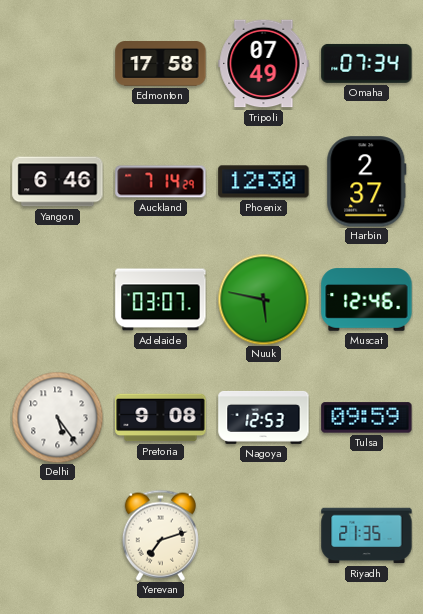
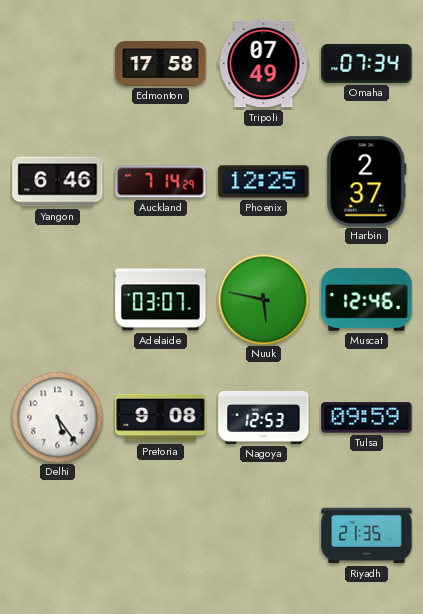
Phoenix: 12:30 -> 12:25 (264, 182)
Yerevan: 7:12 -> none (160, 535)
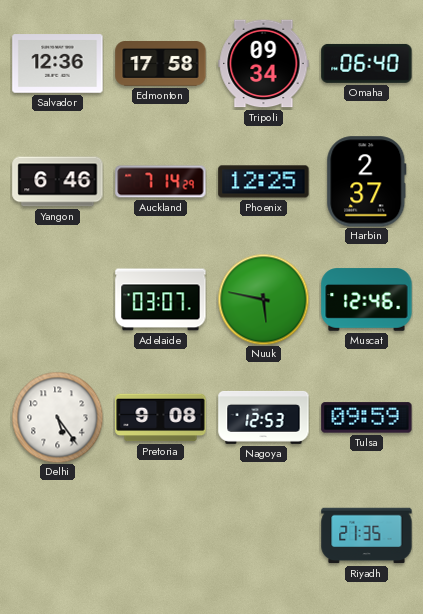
Salvador: none -> 12:36 (58, 64)
Tripoli: 07:49 -> 09:34 (264, 64)
Omaha: 07:34 -> 06:40 (367, 63)
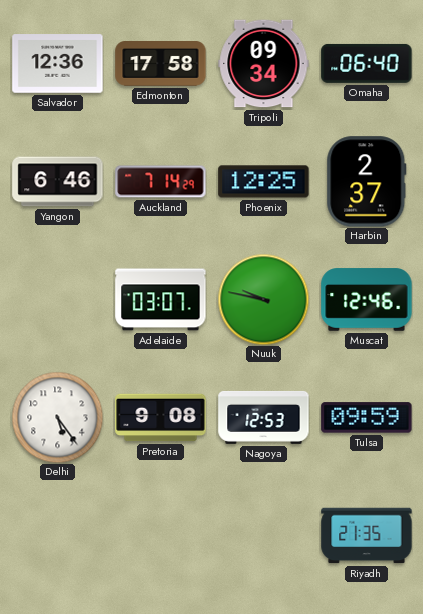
Nuuk: 5:47 -> 9:47 (263, 299)
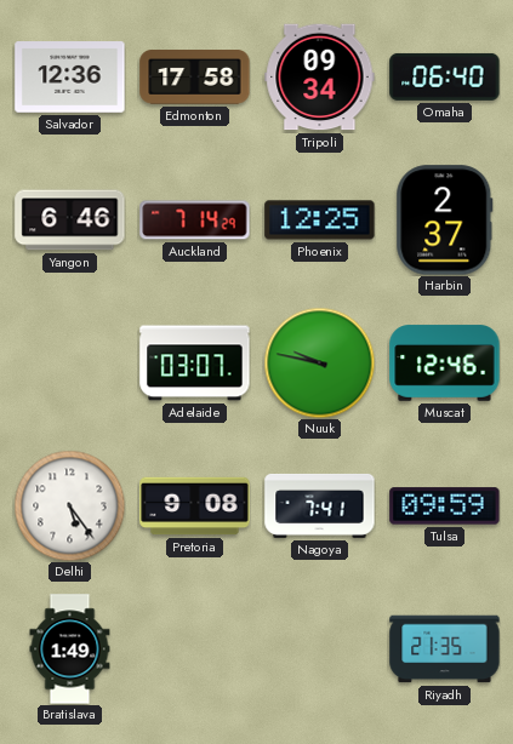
Nagoya: 12:53 -> 7:41 (320, 505)
Bratislava: none -> 1:49 (70, 649)
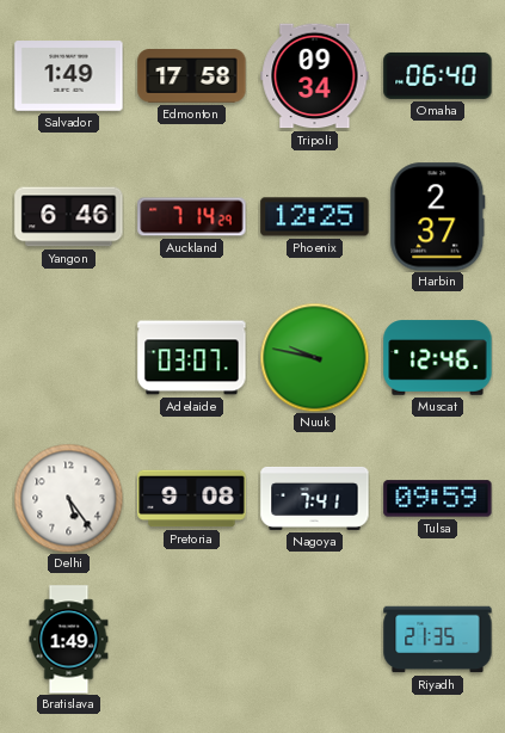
Salvador: 12:36 -> 1:49 (69, 76)
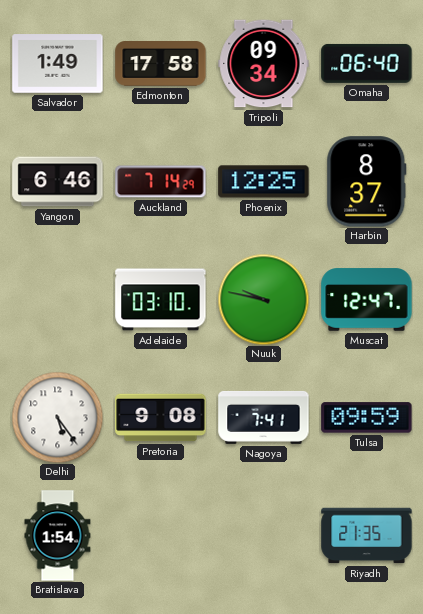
Harbin: 2:37 -> 8:37 (367, 182)
Adelaide: 03:07 -> 03:10 (161, 300)
Muscat: 12:46 -> 12:47 (367, 300)
Bratislava: 1:49 -> 1:54 (58, 536)
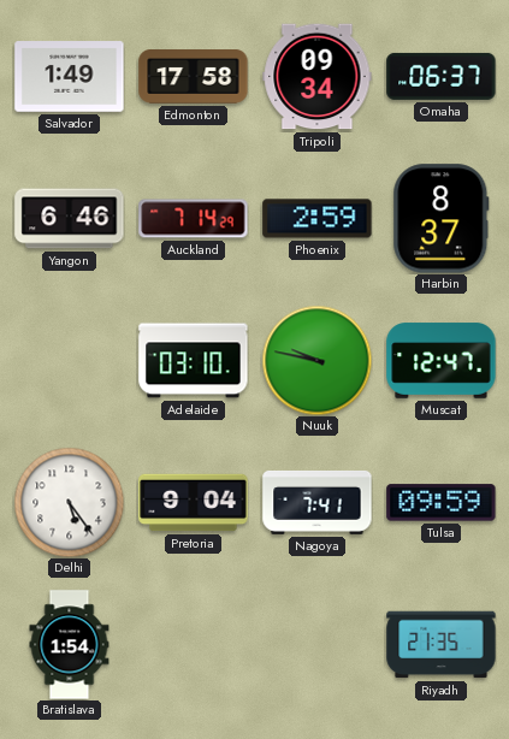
Omaha: 06:40 -> 06:37 (442, 76)
Phoenix: 12:25 -> 2:59 (318, 219)
Pretoria: 9:08 -> 9:04 (194, 503)
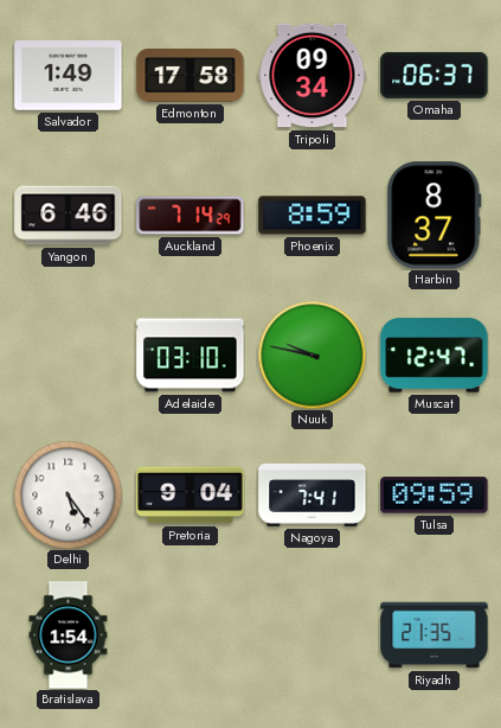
Phoenix: 2:59 -> 8:59 (313, 216)
